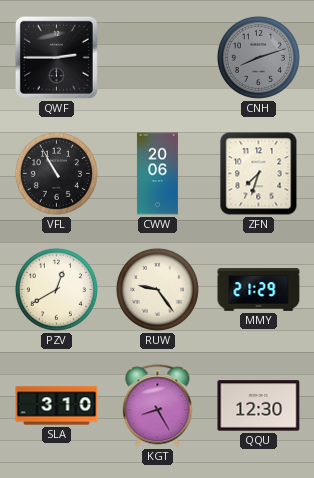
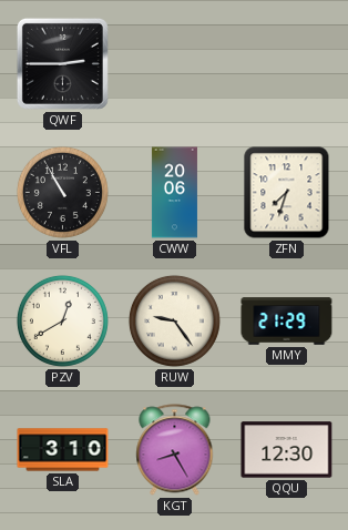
CNH: 8:12 -> none (258, 57)
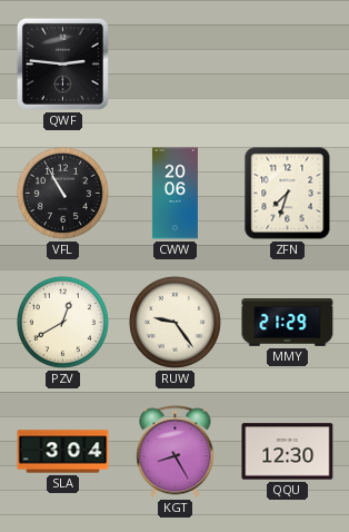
QWF: 2:45 -> 2:46 (62, 63)
SLA: 3:10 -> 3:04 (63, 452)
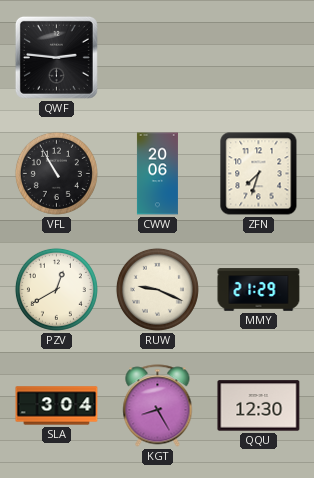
RUW: 9:24 -> 9:19 (157, 289)
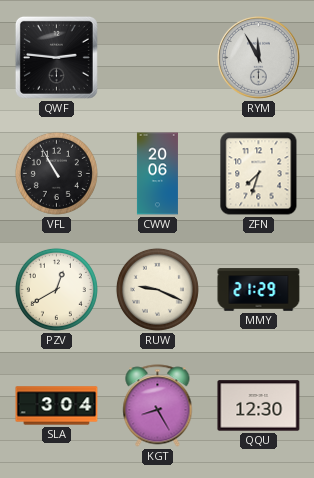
RYM: none -> 11:55 (259, 58)
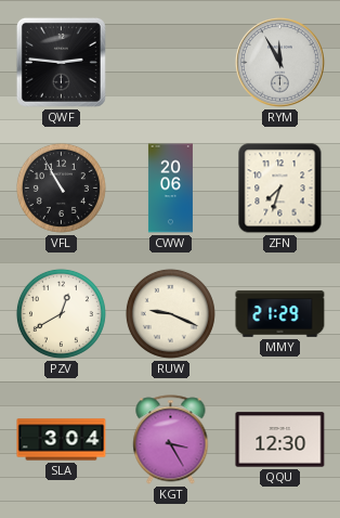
KGT: 8:25 -> 3:25 (171, 440)
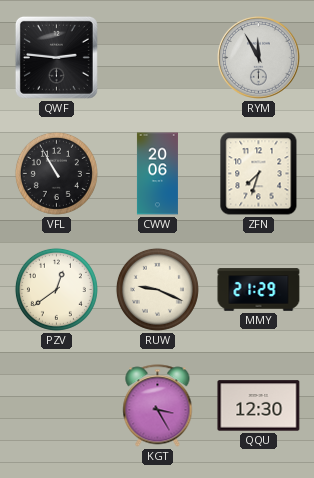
PZV: 12:40 -> 12:39 (56, 289)
SLA: 3:04 -> none (62, 440)
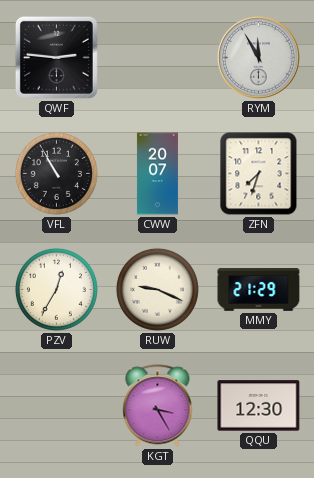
CWW: 20:06 -> 20:07 (157, 174)
PZV: 12:39 -> 12:35 (56, 289)
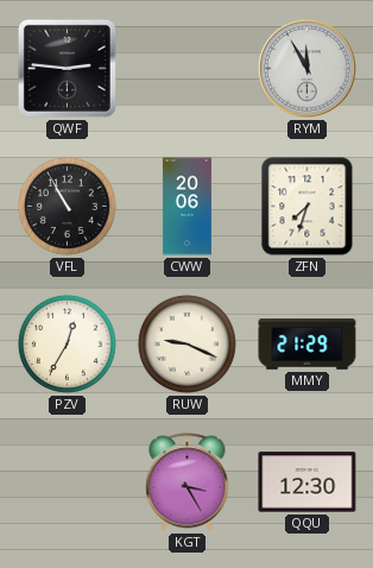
CWW: 20:07 -> 20:06 (186, 207)
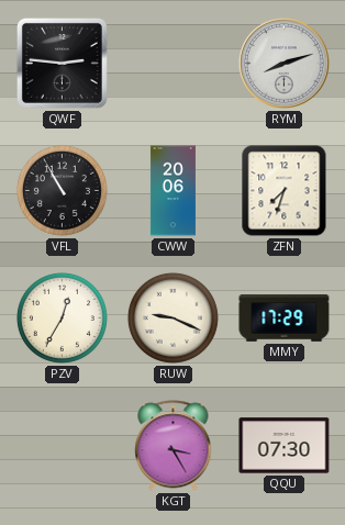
RYM: 11:55 -> 8:12 (285, 64)
MMY: 21:29 -> 17:29 (285, 319)
QQU: 12:30 -> 07:30 (285, 446)
